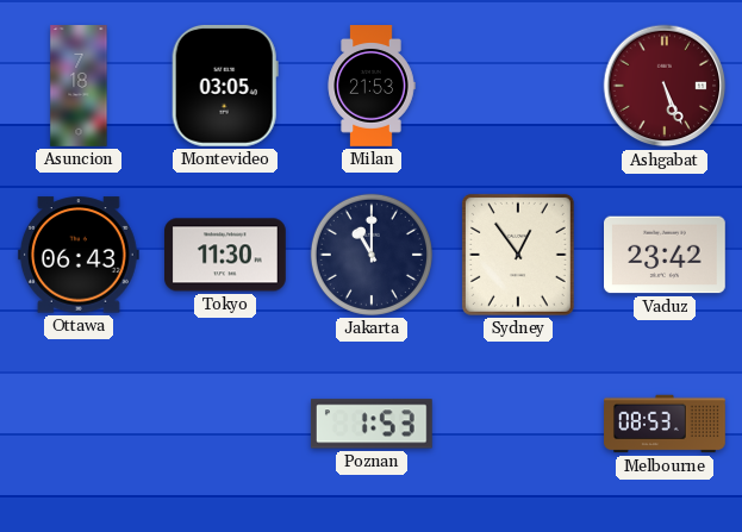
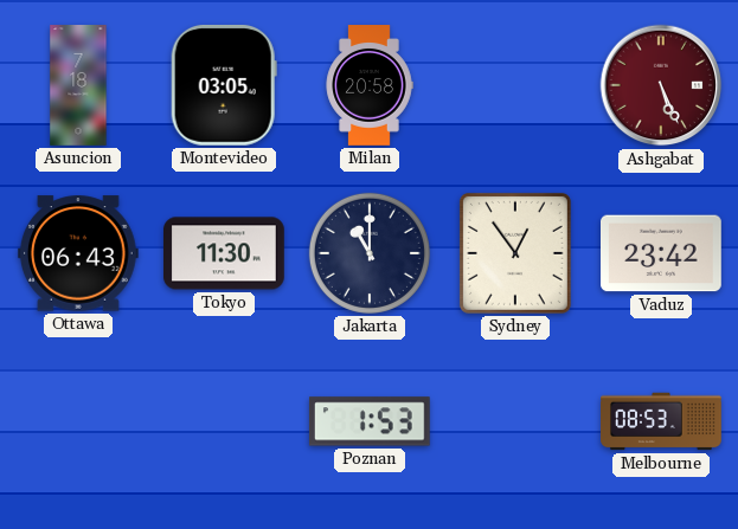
Milan: 21:53 -> 20:58 (370, 85)
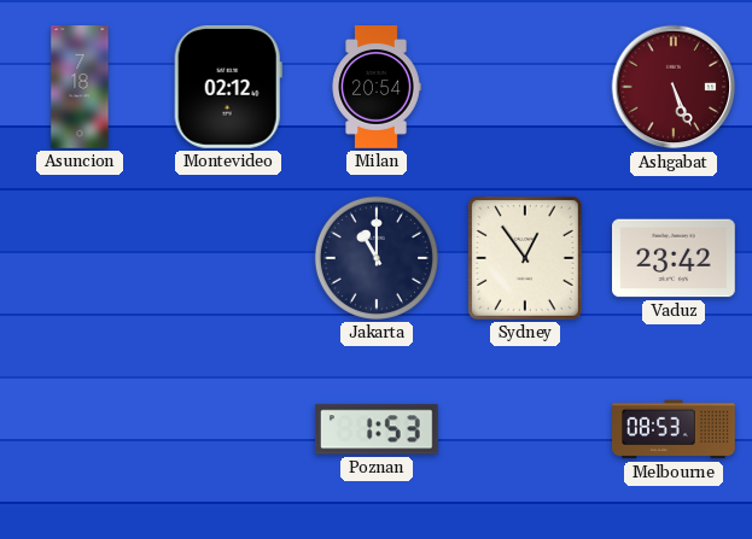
Montevideo: 03:05 -> 02:12 (228, 87)
Milan: 20:58 -> 20:54 (377, 87)
Ottawa: 06:43 -> none (78, 253)
Tokyo: 11:30 -> none (225, 253)
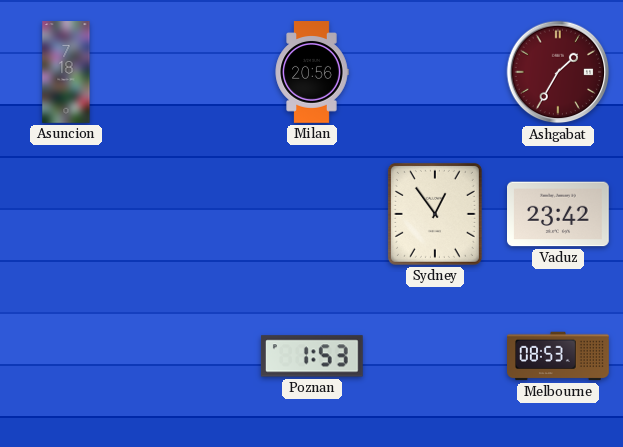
Montevideo: 02:12 -> none (228, 87)
Milan: 20:54 -> 20:56 (312, 72)
Ashgabat: 5:26 -> 1:35 (558, 72)
Jakarta: 11:00 -> none (377, 258)
